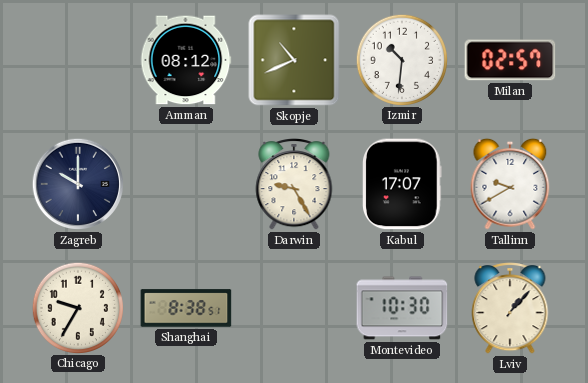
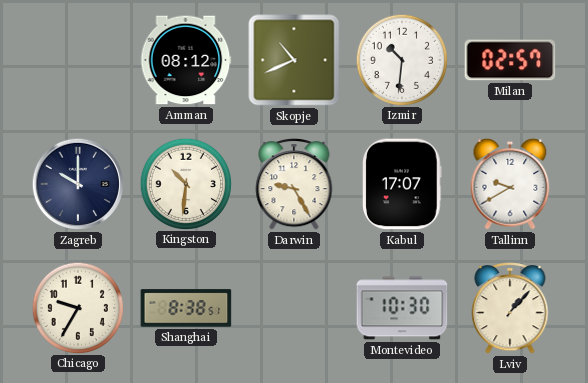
Kingston: none -> 10:31 (185, 183)
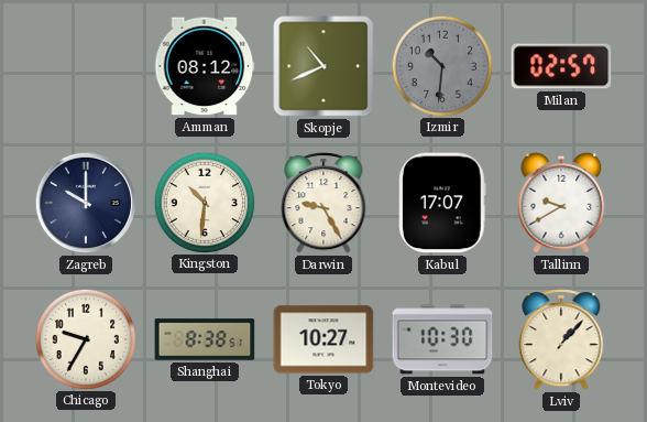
Izmir dial: white -> grey (441, 65)
Tokyo: none -> 10:27 (323, 339)
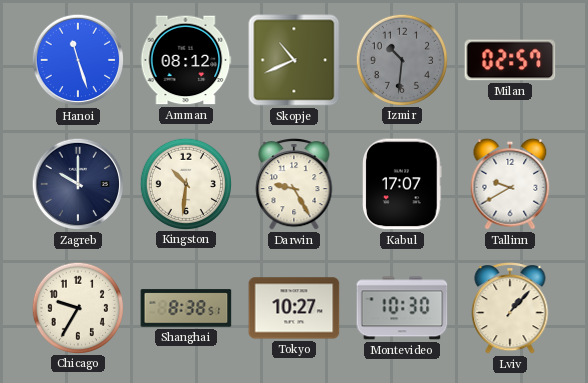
Hanoi: none -> 11:27 (77, 60)
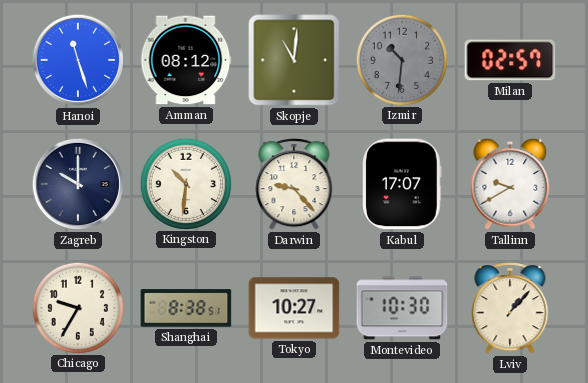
Skopje: 10:41 -> 11:01 (294, 60)
Darwin: 9:25 -> 9:23 (294, 185)
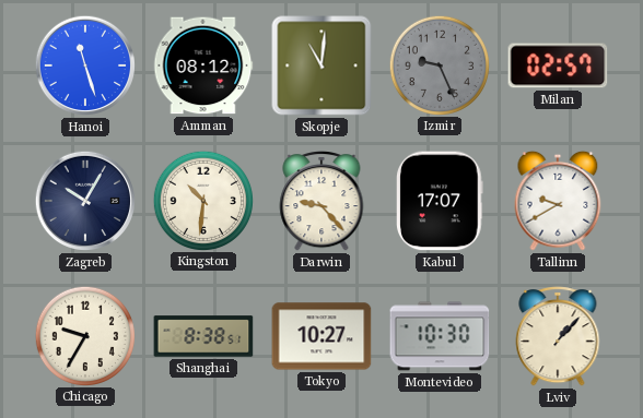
Izmir: 10:31 -> 9:26 (439, 64)
Zagreb: 10:00 -> 10:05 (84, 201)
